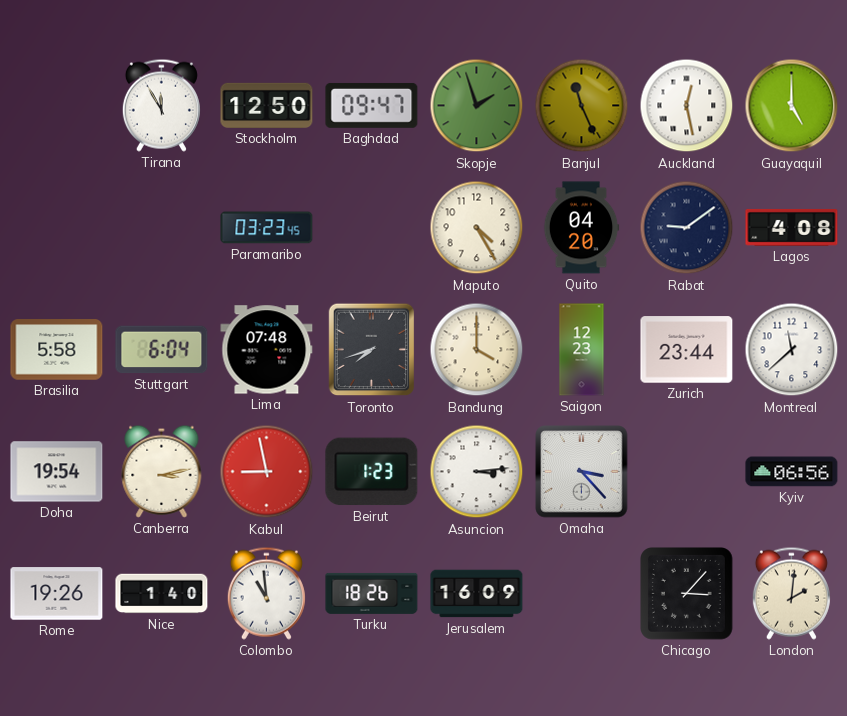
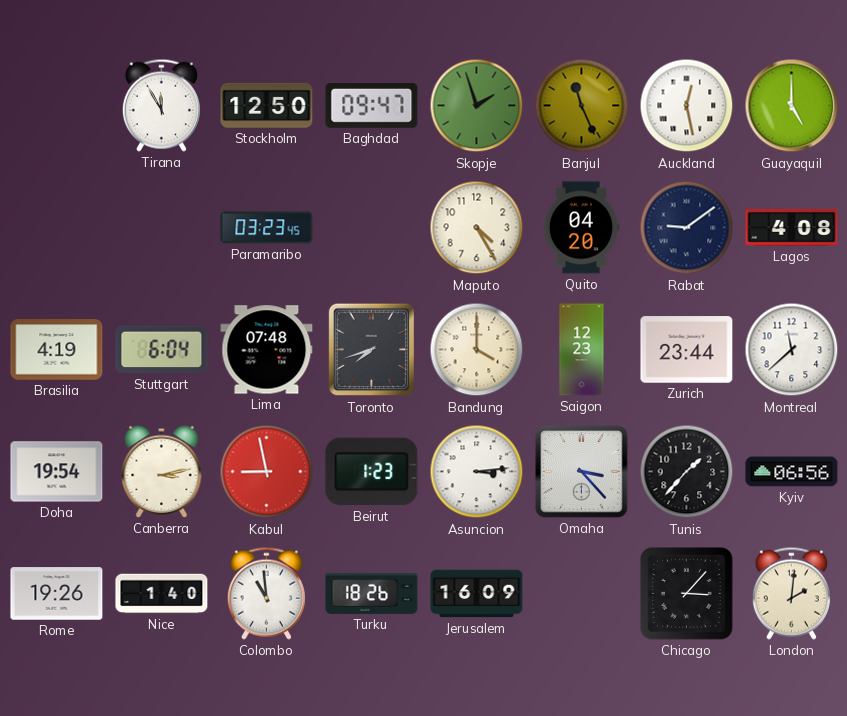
Brasilia: 5:58 -> 4:19 (57, 350)
Tunis: none -> 1:37 (687, 472)
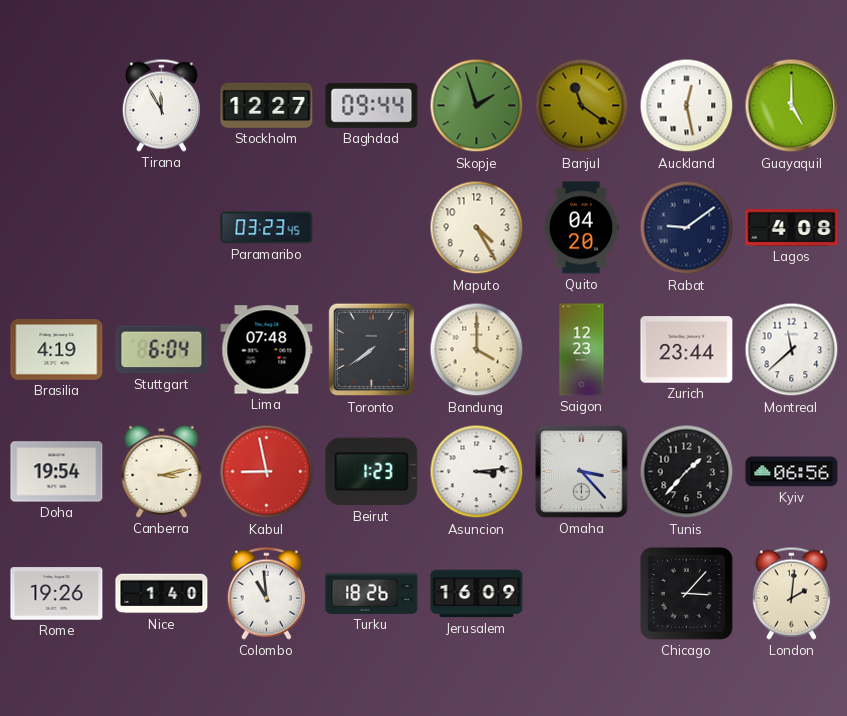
Stockholm: 12:50 -> 12:27 (267, 105)
Baghdad: 09:47 -> 09:44 (372, 105)
Banjul: 11:26 -> 11:21 (582, 106)
Toronto: 7:42 -> 7:39 (372, 350)
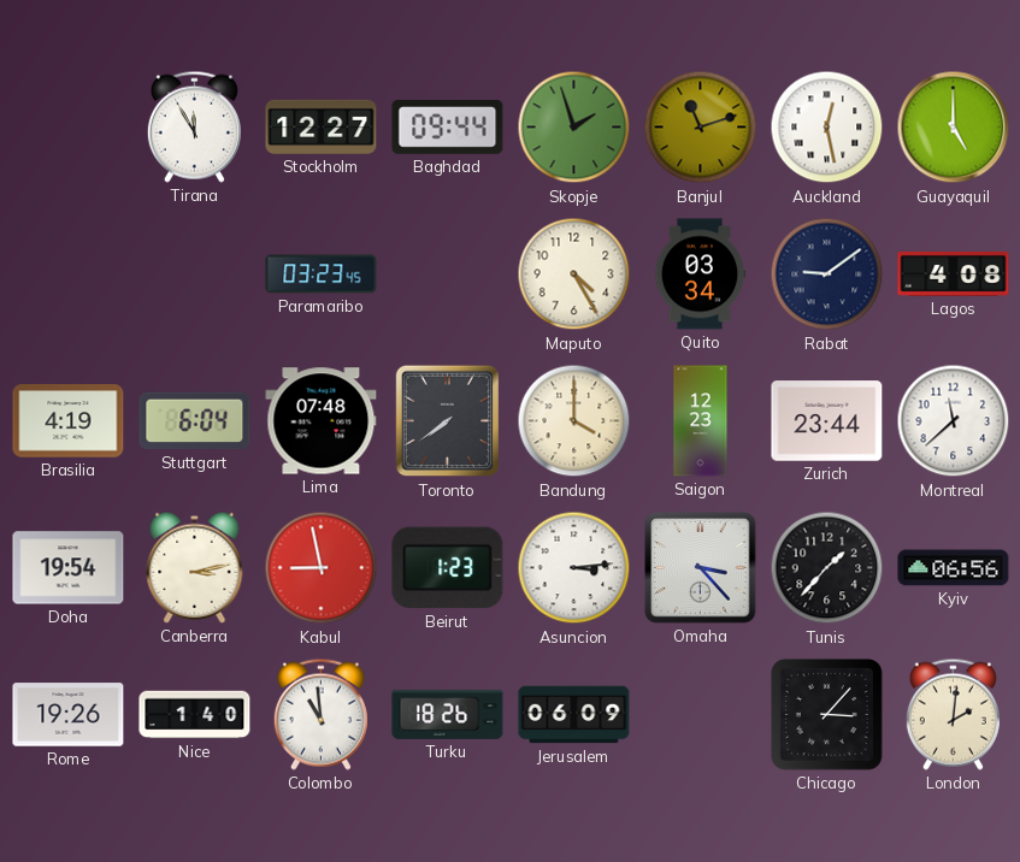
Banjul: 11:21 -> 11:12 (701, 128)
Quito: 04:20 -> 03:34 (700, 274)
Jerusalem: 16:09 -> 06:09 (574, 715)
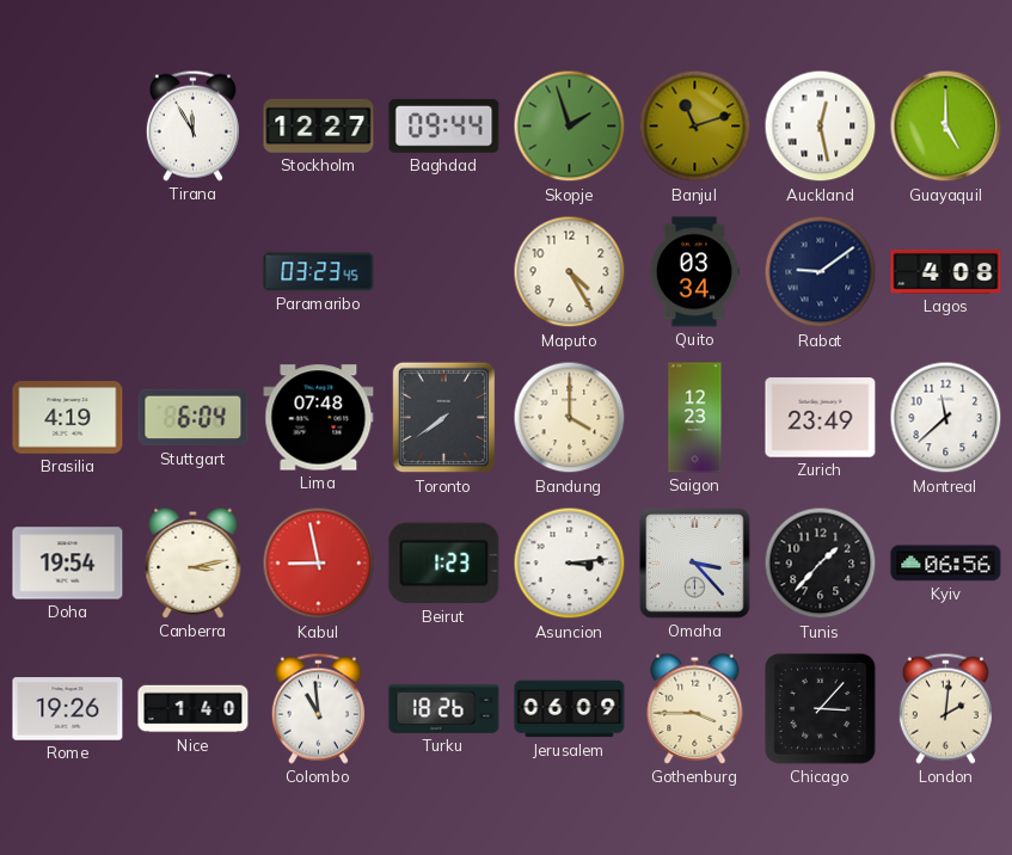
Zurich: 23:44 -> 23:49 (821, 418)
Gothenburg: none -> 3:45 (695, 708)
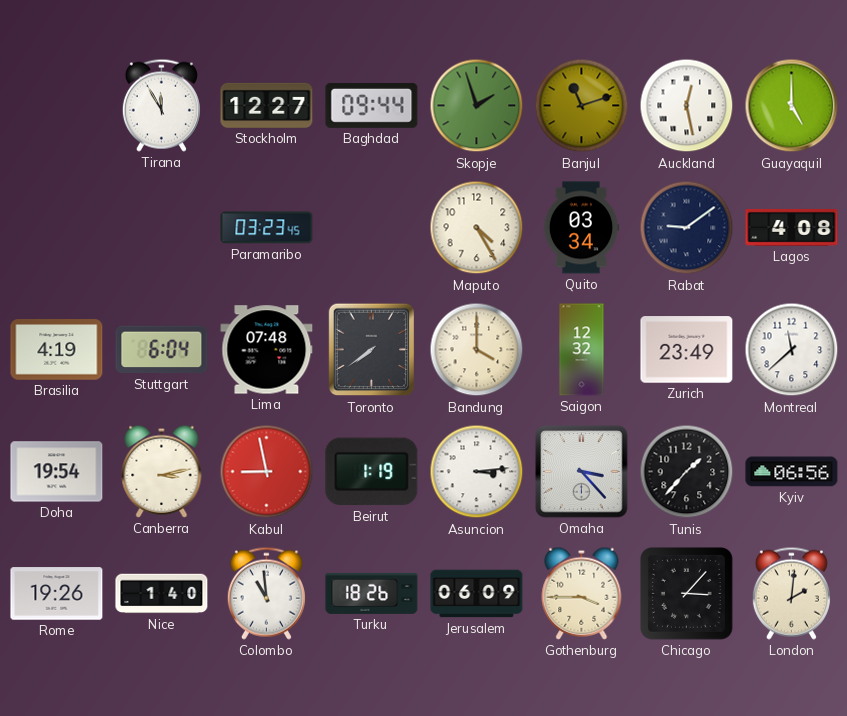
Saigon: 12:23 -> 12:32 (582, 350)
Beirut: 1:23 -> 1:19 (372, 472)
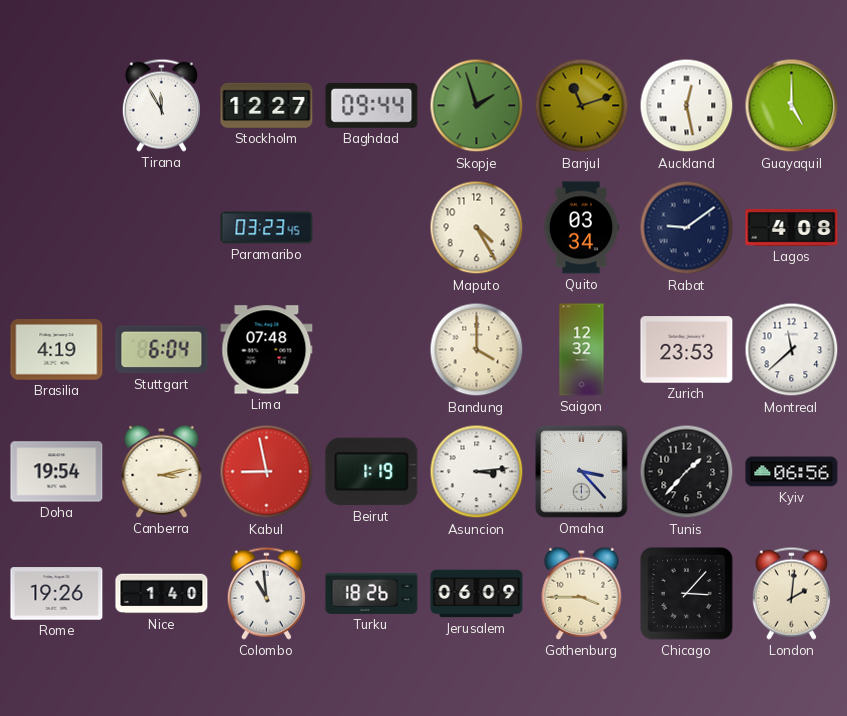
Toronto: 7:39 -> none (372, 350)
Zurich: 23:49 -> 23:53 (687, 350)
